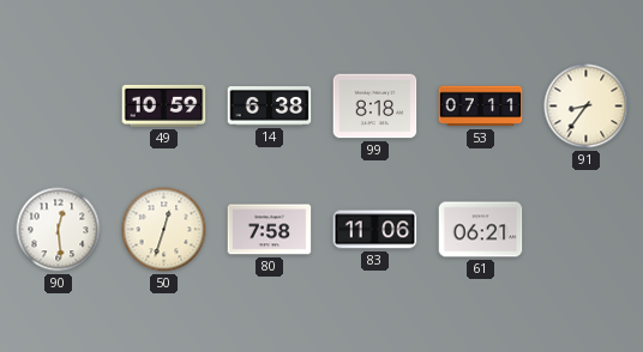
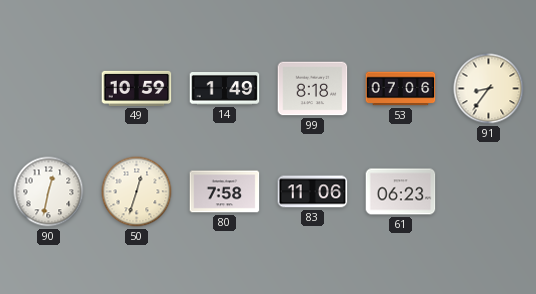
14: 6:38 -> 1:49 (225, 89)
53: 07:11 -> 07:06 (401, 89)
90: 12:29 -> 12:32 (49, 192)
61: 06:21 -> 06:23 (401, 192)
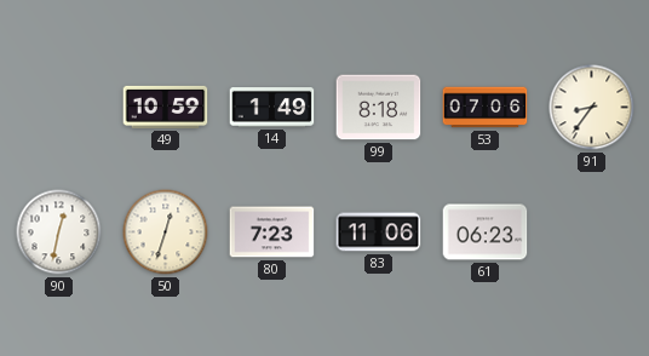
80: 7:58 -> 7:23 (272, 232)
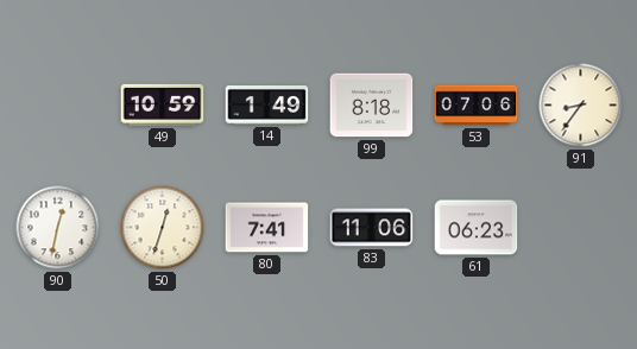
80: 7:23 -> 7:41 (267, 228)
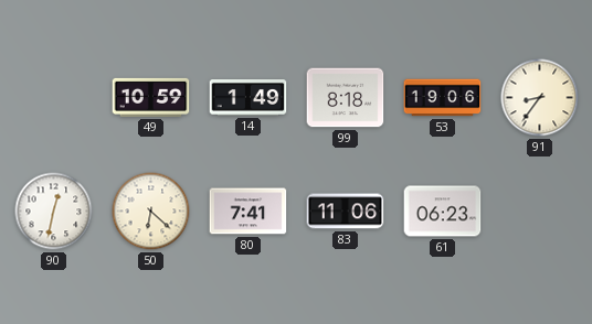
53: 07:06 -> 19:06 (443, 98)
50: 12:33 -> 6:22 (151, 212)
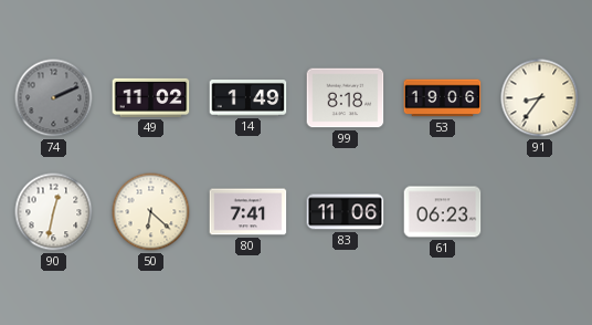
74: none -> 2:11 (54, 98)
49: 10:59 -> 11:02 (151, 97)
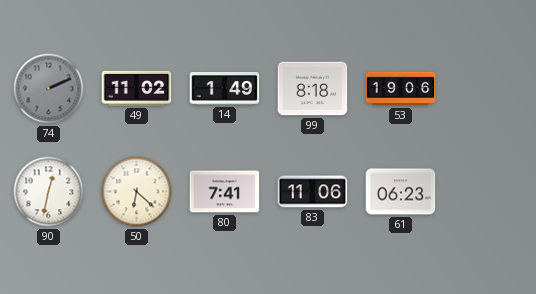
91: 8:36 -> none (540, 98)
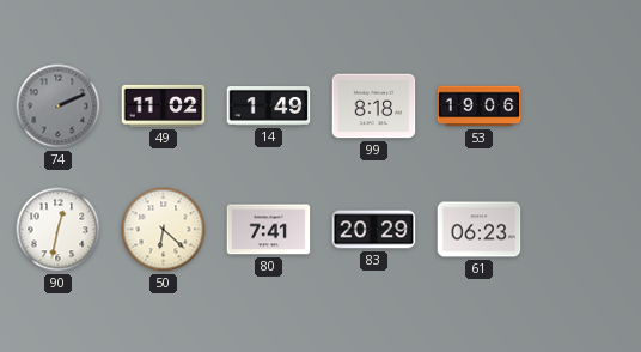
83: 11:06 -> 20:29 (374, 230)
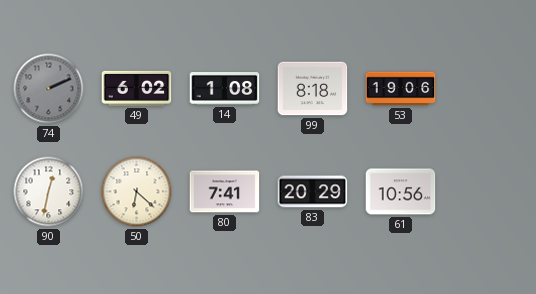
49: 11:02 -> 6:02 (137, 88)
14: 1:49 -> 1:08 (225, 89)
61: 06:23 -> 10:56 (401, 192)
